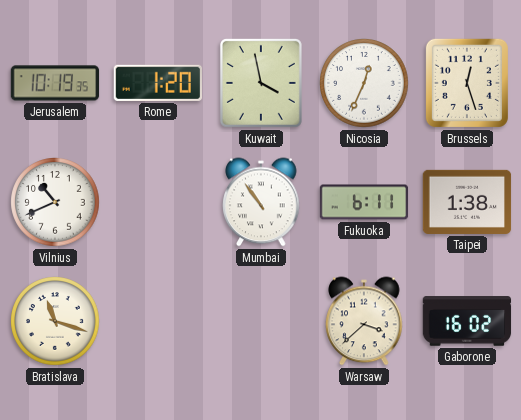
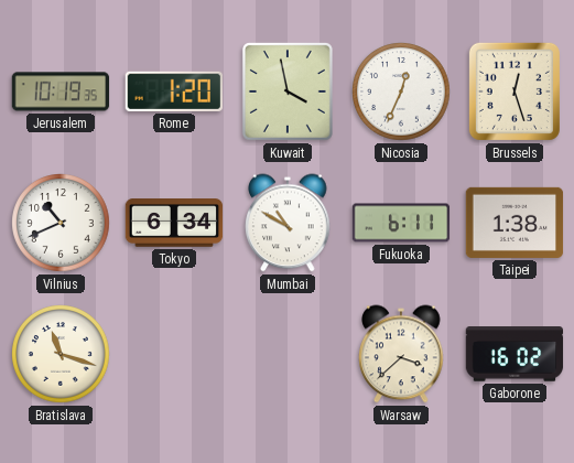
Tokyo: none -> 6:34 (174, 223)
Mumbai: 10:54 -> 10:50 (288, 223)
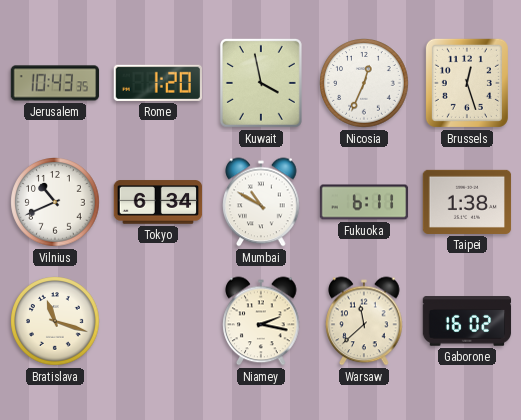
Jerusalem: 10:19 -> 10:43 (55, 83)
Niamey: none -> 2:17 (261, 321)
Warsaw: 3:38 -> 11:38 (364, 321)
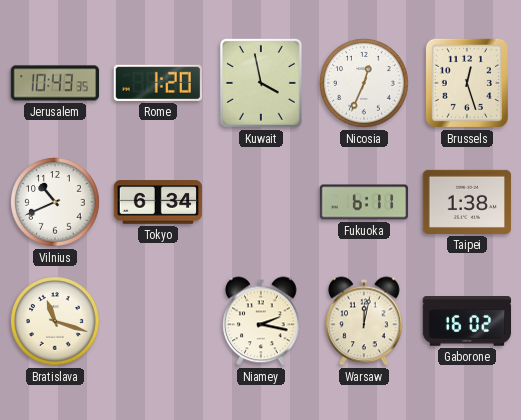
Mumbai: 10:50 -> none (261, 202)
Warsaw: 11:38 -> 12:02 (364, 321)
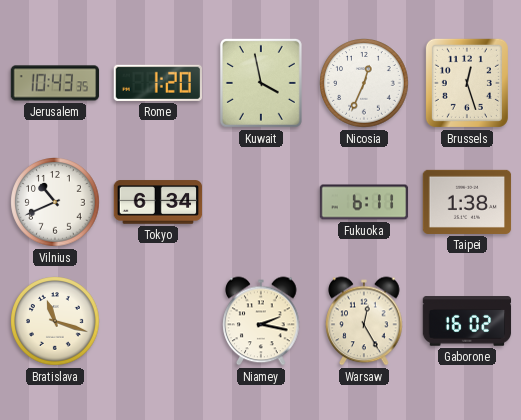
Warsaw: 12:02 -> 12:25 (364, 321)
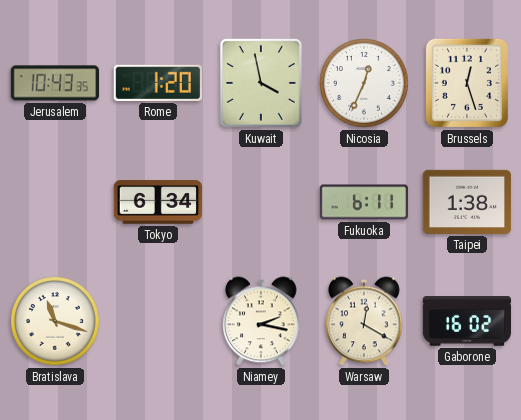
Vilnius: 10:41 -> none (55, 202)
Warsaw: 12:25 -> 12:20 (364, 321)
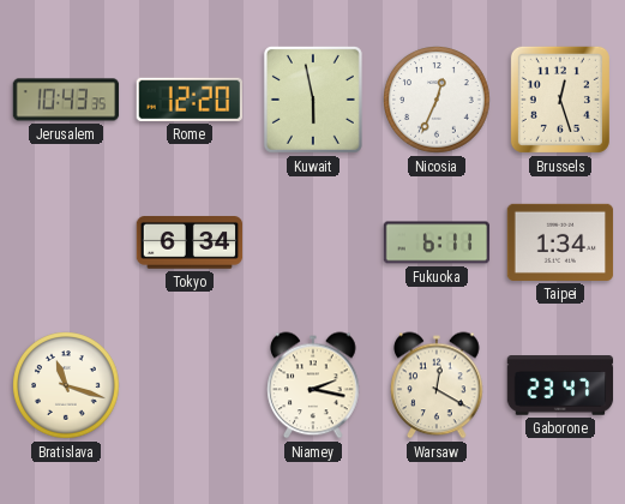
Rome: 1:20 -> 12:20 (188, 100)
Kuwait: 3:58 -> 5:58 (313, 100)
Taipei: 1:38 -> 1:34 (560, 242)
Gaborone: 16:02 -> 23:47 (560, 385)
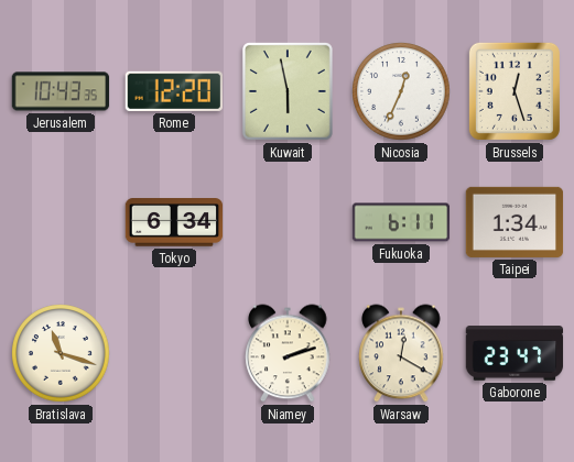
Niamey: 2:17 -> 2:12 (288, 353)
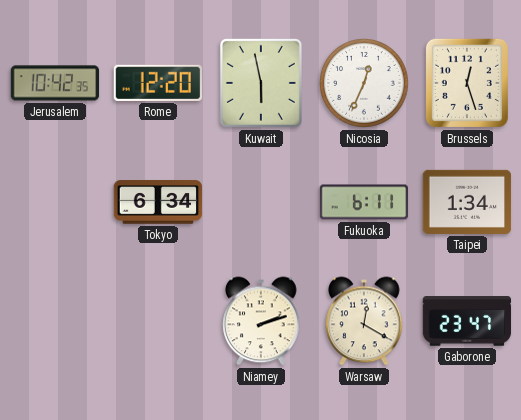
Jerusalem: 10:43 -> 10:42 (55, 83)
Bratislava: 11:18 -> none (61, 353)
